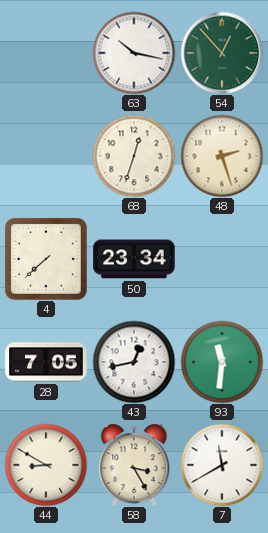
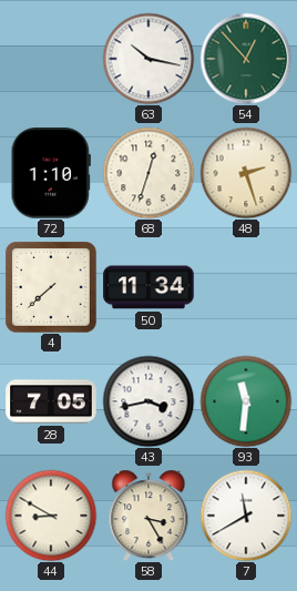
72: none -> 1:10 (51, 173)
50: 23:34 -> 11:34 (148, 287)
43: 12:43 -> 3:43 (148, 401)
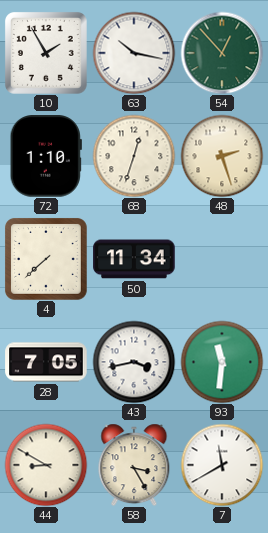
10: none -> 1:55 (46, 53)
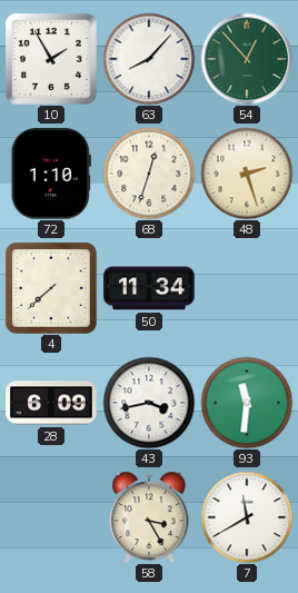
63: 10:17 -> 8:07 (149, 59)
28: 7:05 -> 6:09 (51, 403)
44: 8:50 -> none (46, 465)
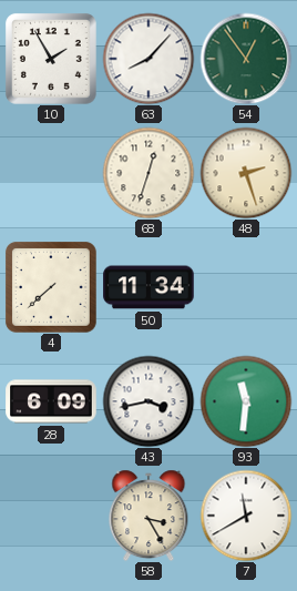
54: 12:53 -> 12:54 (246, 59)
72: 1:10 -> none (51, 174)
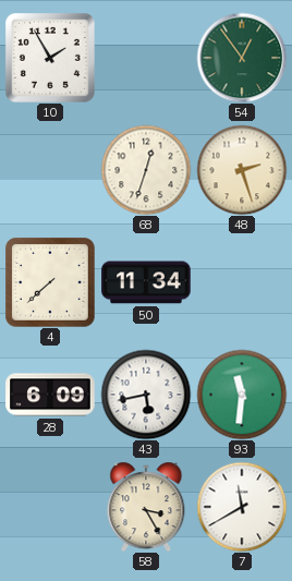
63: 8:07 -> none (148, 59)
43: 3:43 -> 5:43 (146, 395)
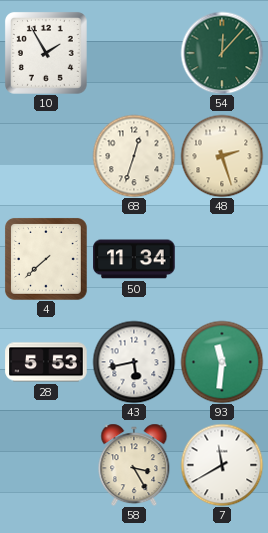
54: 12:54 -> 12:07 (222, 53)
28: 6:09 -> 5:53 (46, 362)
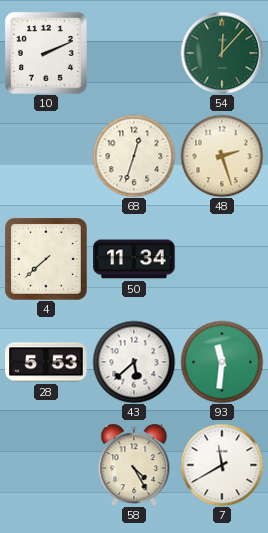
10: 1:55 -> 2:11 (46, 53)
43: 5:43 -> 5:38 (134, 362)
58: 3:25 -> 4:25 (134, 465)
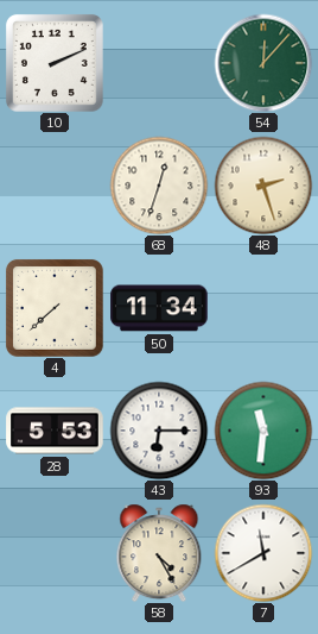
43: 5:38 -> 6:15 (159, 431)
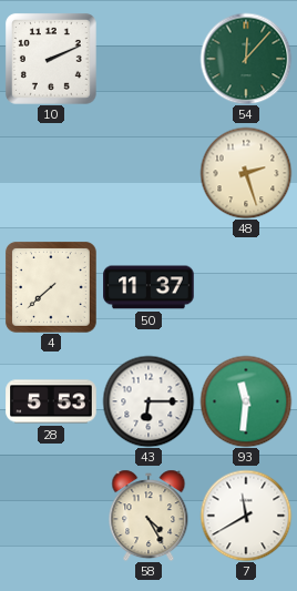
68: 12:33 -> none (159, 186)
50: 11:34 -> 11:37 (148, 287)
